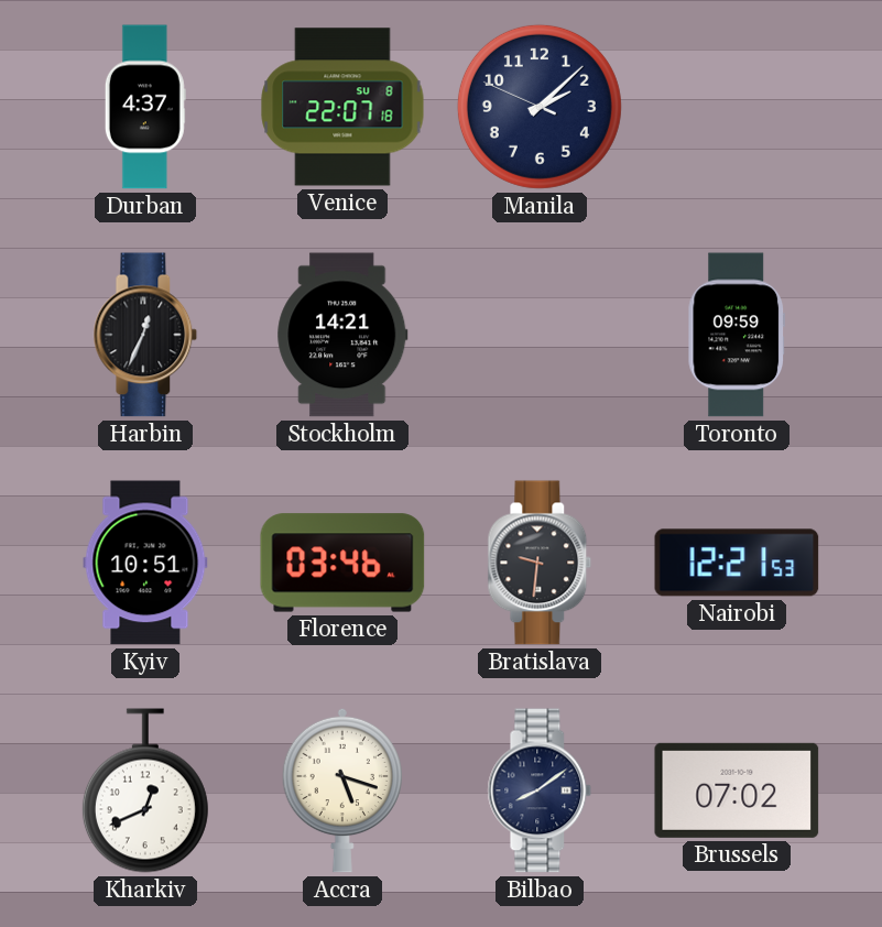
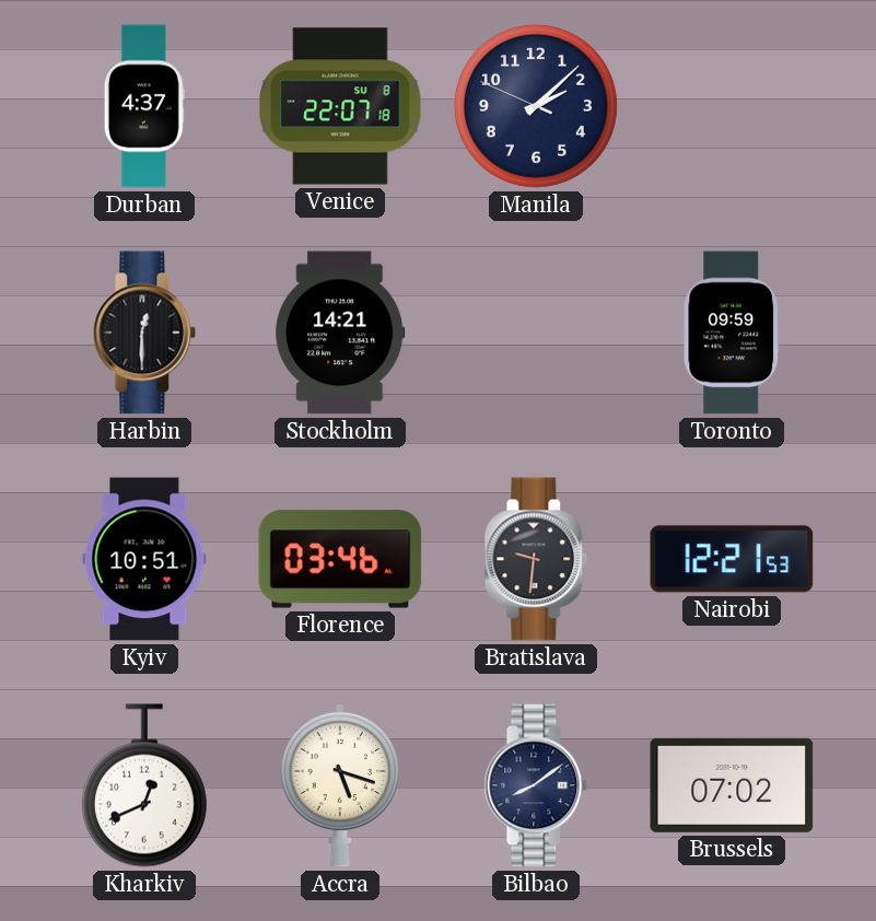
Harbin: 12:34 -> 12:30 (144, 333)
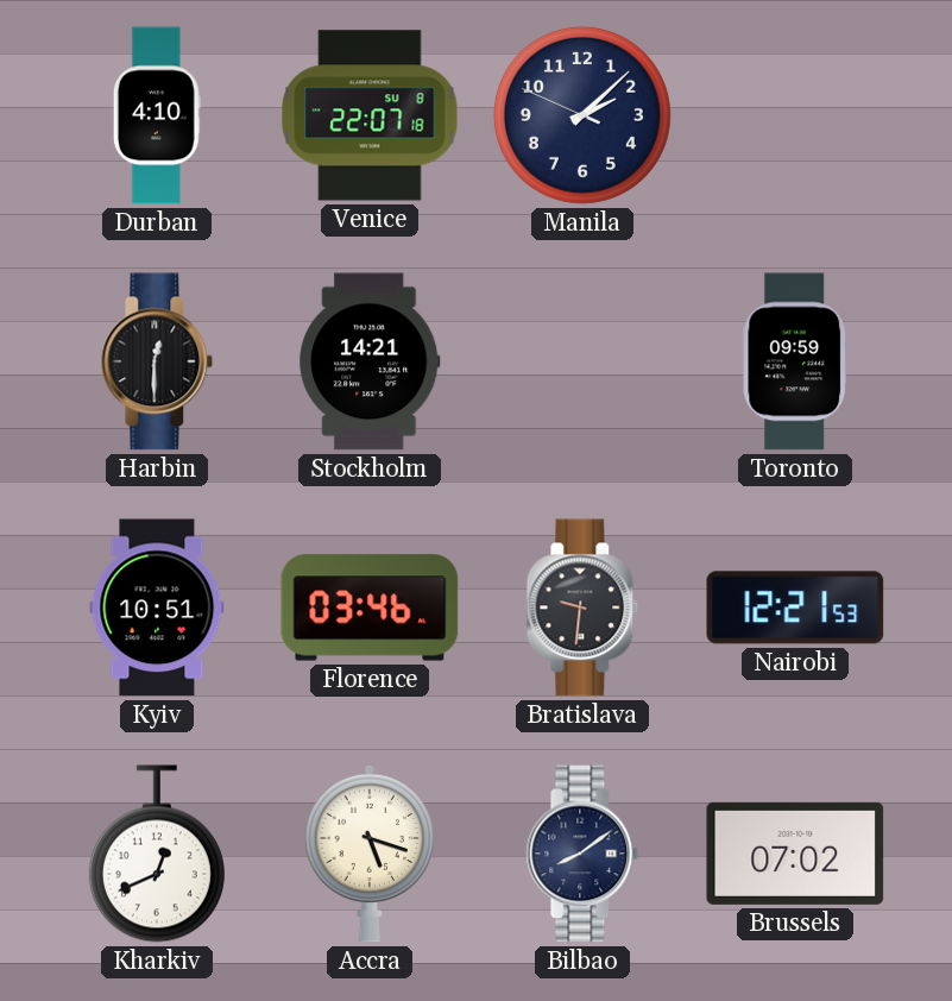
Durban: 4:37 -> 4:10 (157, 115)
